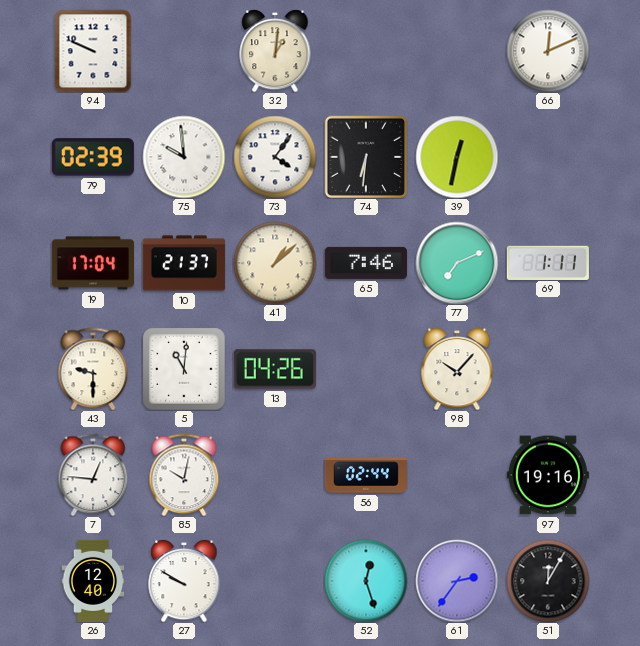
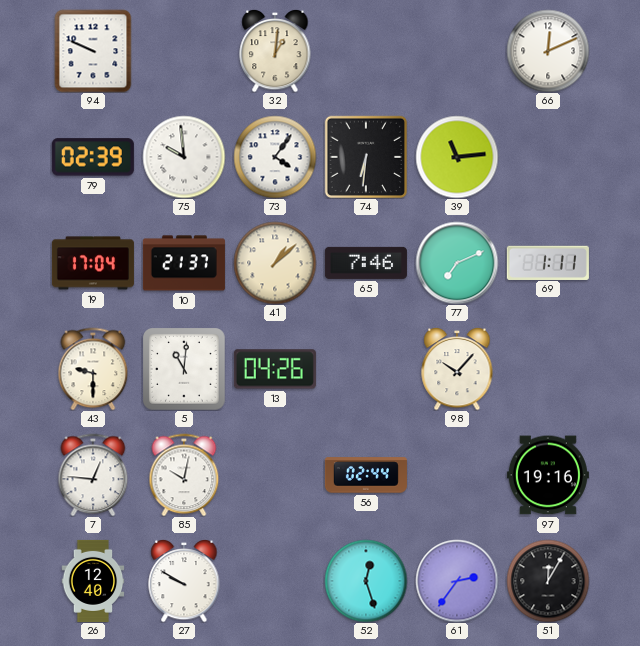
39: 12:32 -> 11:14 (457, 157)
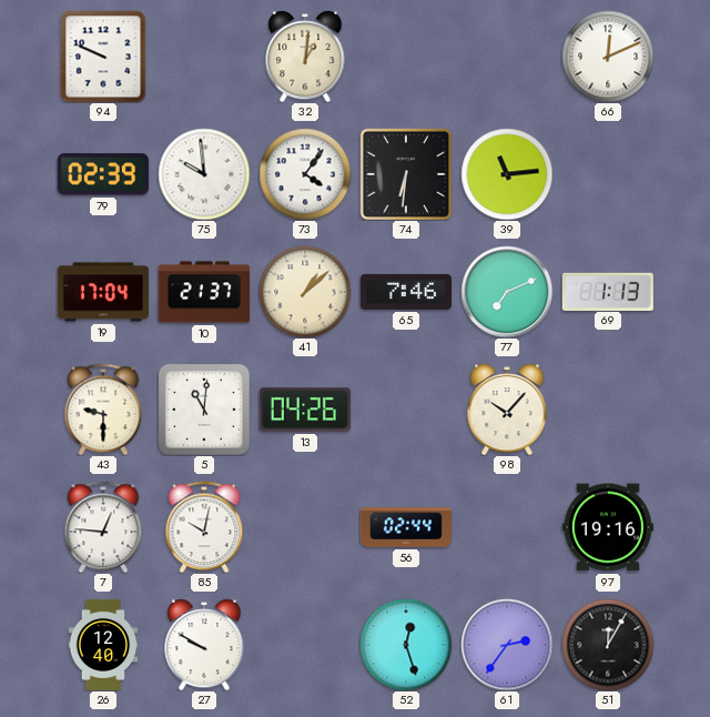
69: 1:11 -> 1:13 (608, 291)
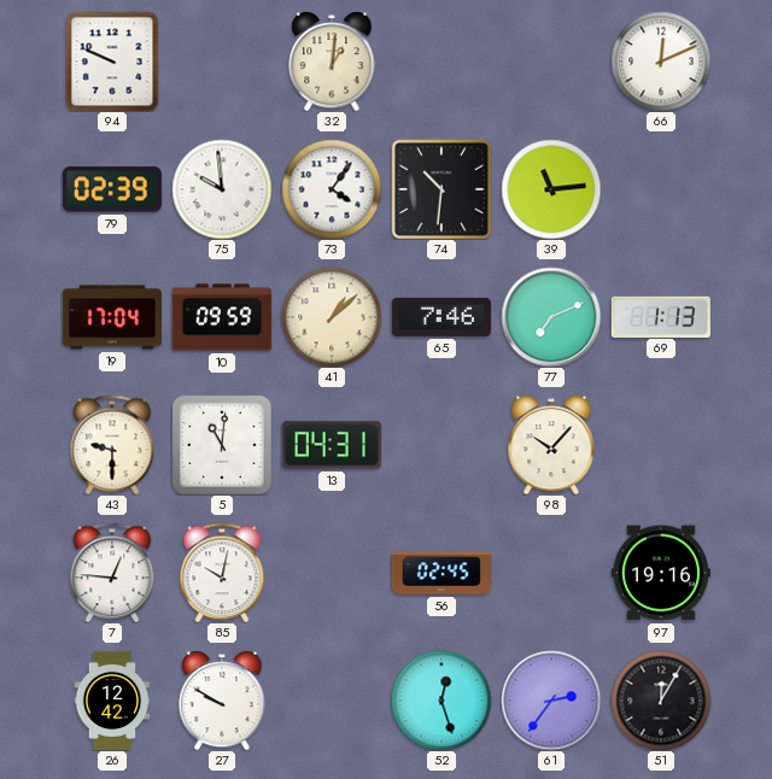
74: 6:31 -> 10:31 (441, 189)
10: 21:37 -> 09:59 (222, 317)
13: 04:26 -> 04:31 (332, 445)
56: 02:44 -> 02:45 (441, 573)
26: 12:40 -> 12:42 (112, 701)
